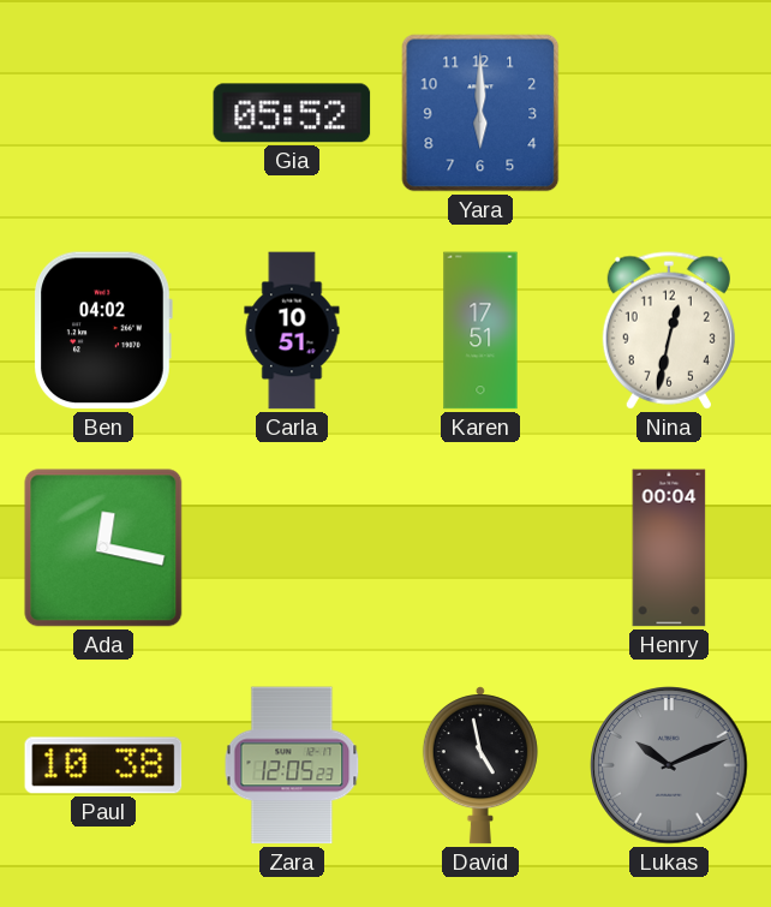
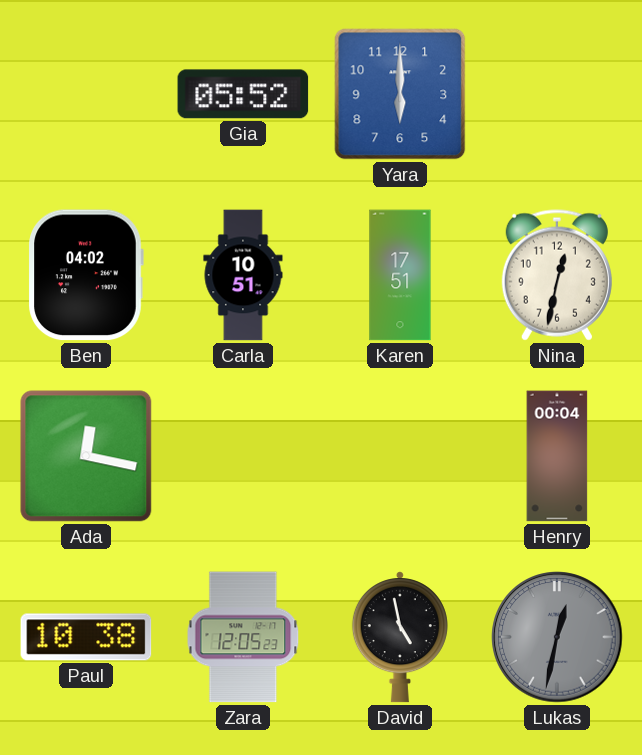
Lukas: 10:11 -> 12:32 (557, 637)
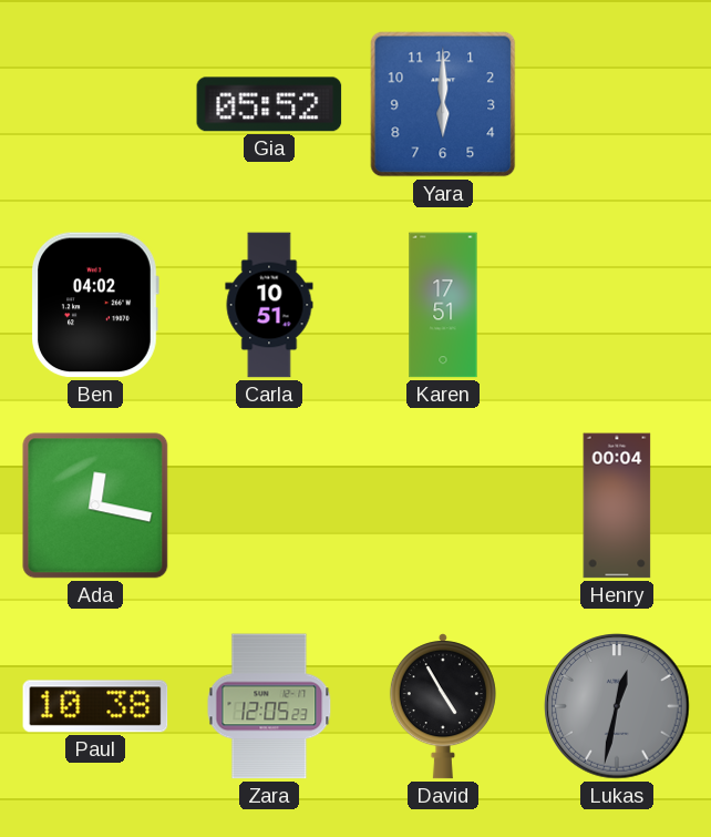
Nina: 12:32 -> none (557, 275)
David: 4:58 -> 4:55 (443, 706)
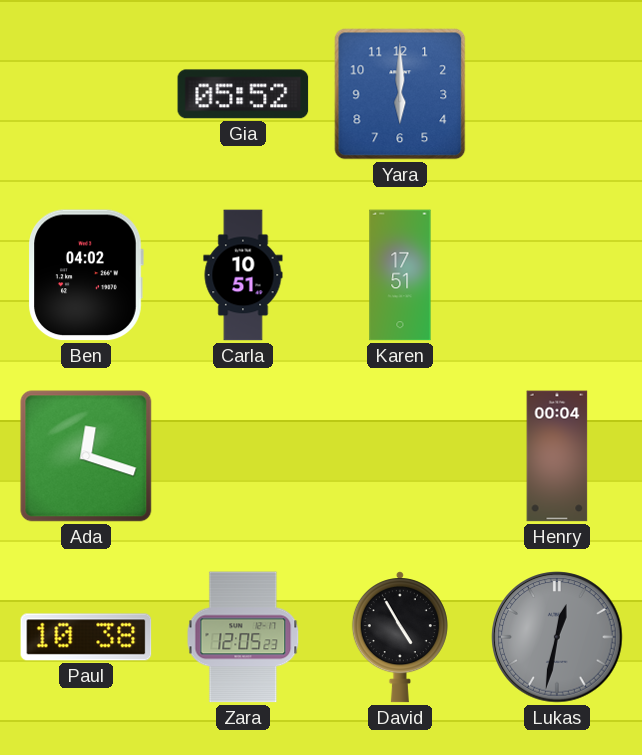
Ada: 12:17 -> 12:18 (86, 456)
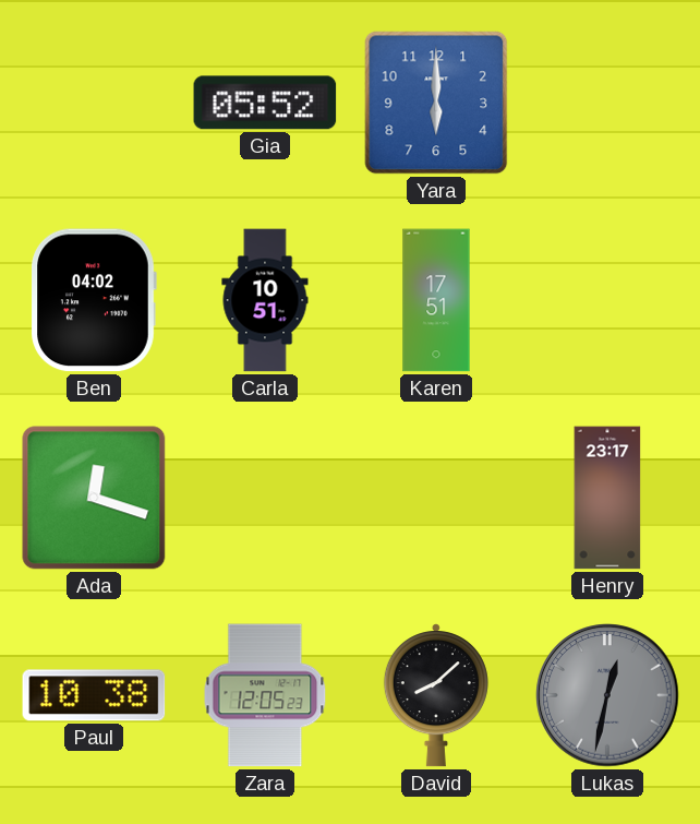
Henry: 00:04 -> 23:17 (607, 498)
David: 4:55 -> 8:08 (436, 695)
